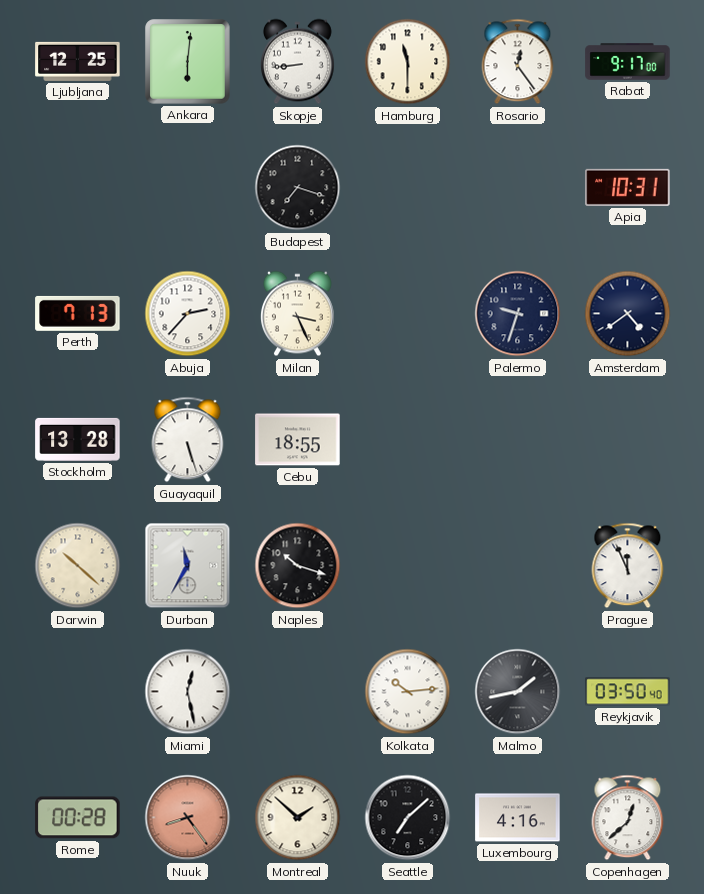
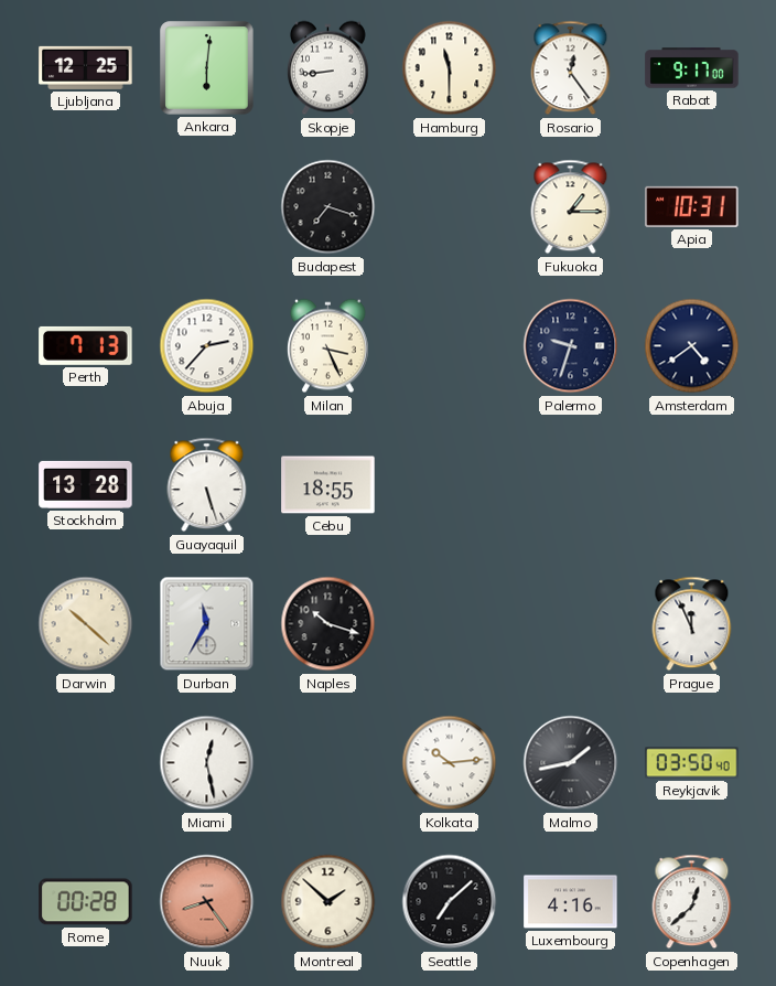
Fukuoka: none -> 1:15 (571, 207)
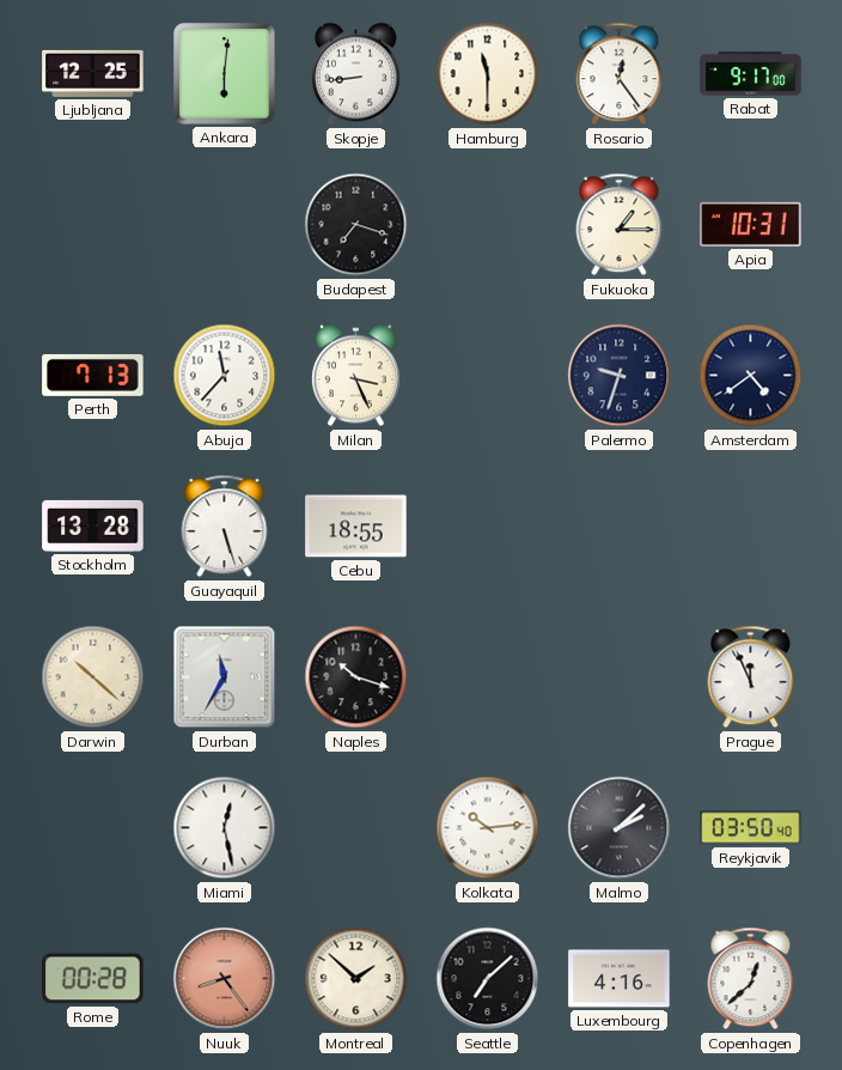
Abuja: 2:37 -> 11:37 (225, 376)
Malmo: 1:43 -> 2:08 (620, 828)
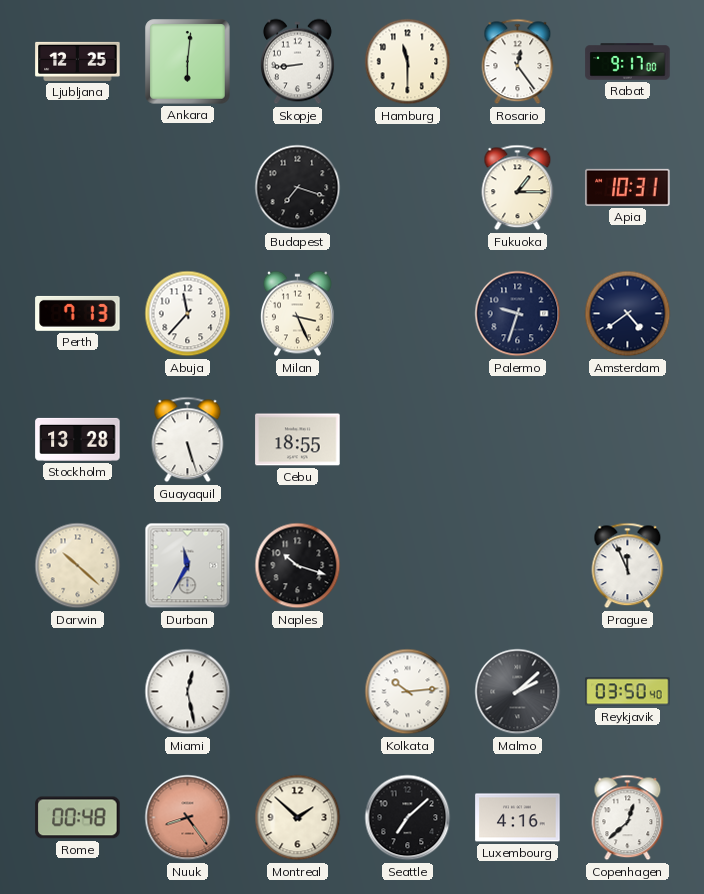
Rome: 00:28 -> 00:48 (78, 818)
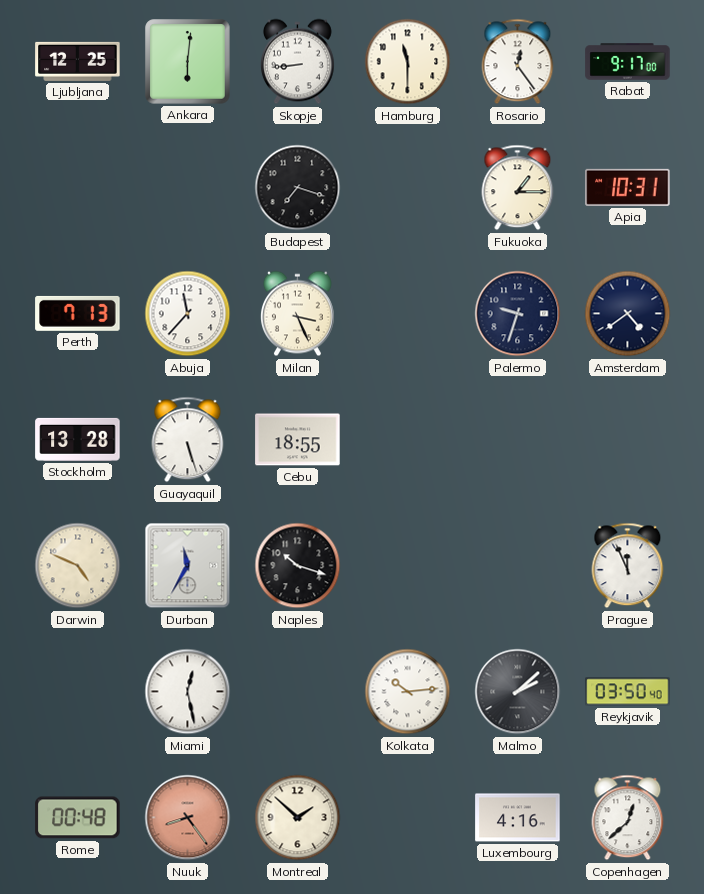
Darwin: 10:22 -> 4:49 (78, 566)
Seattle: 7:08 -> none (408, 818)
